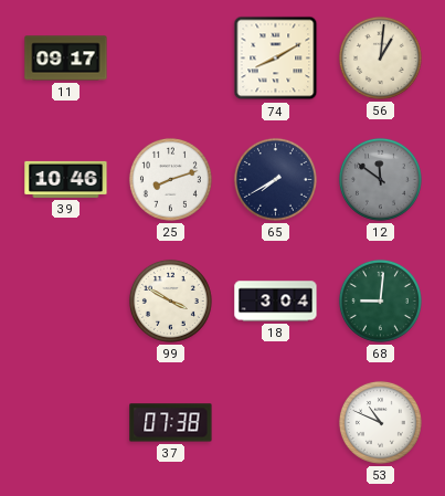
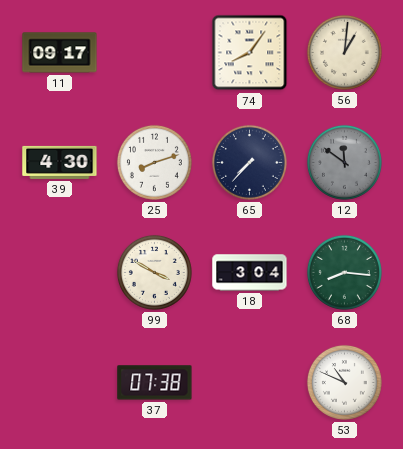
74: 8:10 -> 8:06 (250, 53)
39: 10:46 -> 4:30 (60, 162)
65: 7:40 -> 7:37 (249, 162)
68: 9:01 -> 8:16 (344, 272)
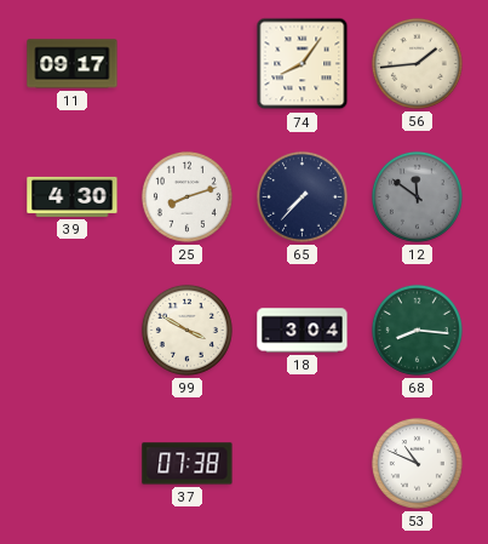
56: 1:01 -> 1:44 (417, 63)
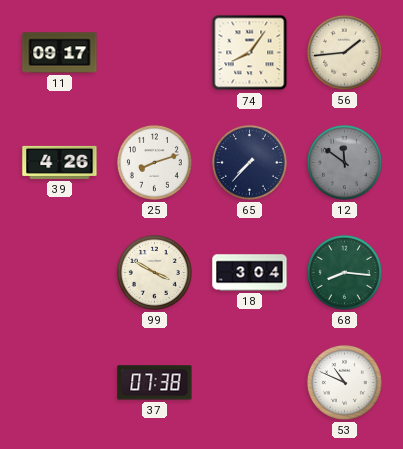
39: 4:30 -> 4:26 (60, 162)
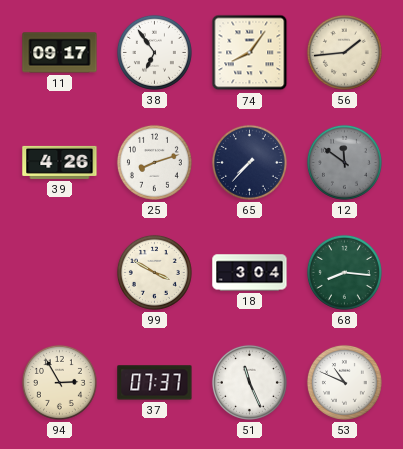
38: none -> 6:54 (154, 52)
94: none -> 2:55 (59, 382)
37: 07:38 -> 07:37 (155, 383)
51: none -> 11:26 (249, 382)
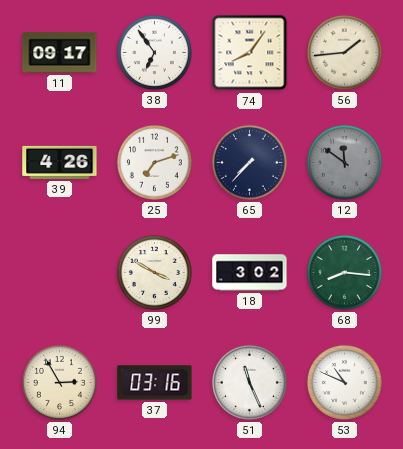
25: 8:12 -> 7:12 (154, 162)
18: 3:04 -> 3:02 (250, 273)
37: 07:37 -> 03:16 (155, 383)
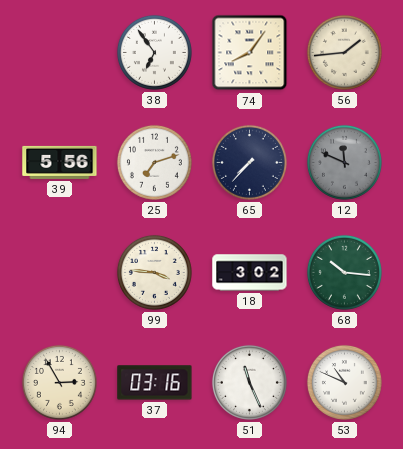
11: 09:17 -> none (60, 53)
39: 4:26 -> 5:56 (60, 162)
12: 11:51 -> 11:49 (344, 162)
99: 3:50 -> 3:46 (154, 272)
68: 8:16 -> 10:16 (344, 272)
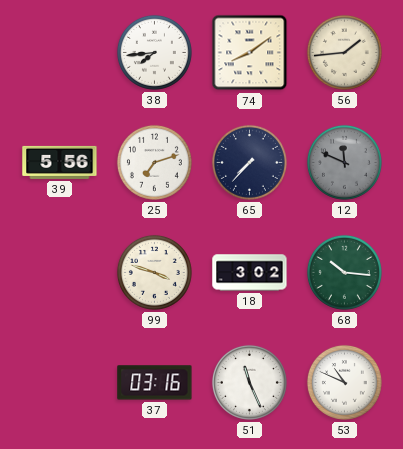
38: 6:54 -> 7:44 (154, 52)
74: 8:06 -> 8:09 (250, 53)
99: 3:46 -> 3:48 (154, 272)
94: 2:55 -> none (59, 382)
